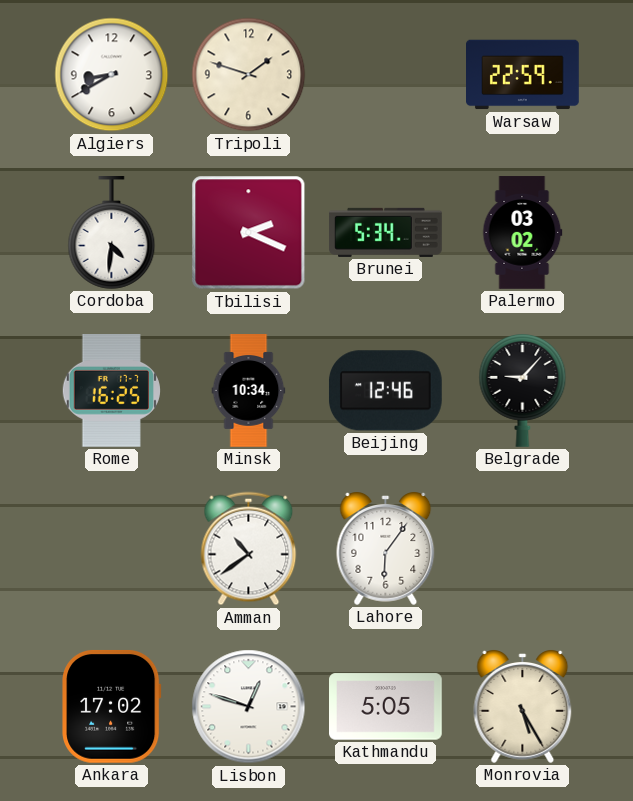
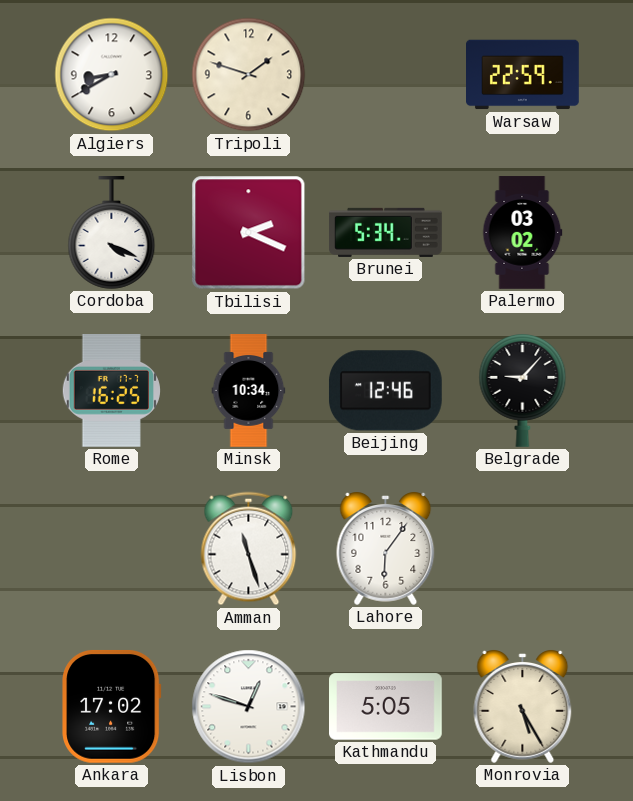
Cordoba: 4:31 -> 4:19 (112, 233)
Amman: 10:39 -> 11:27 (249, 549)
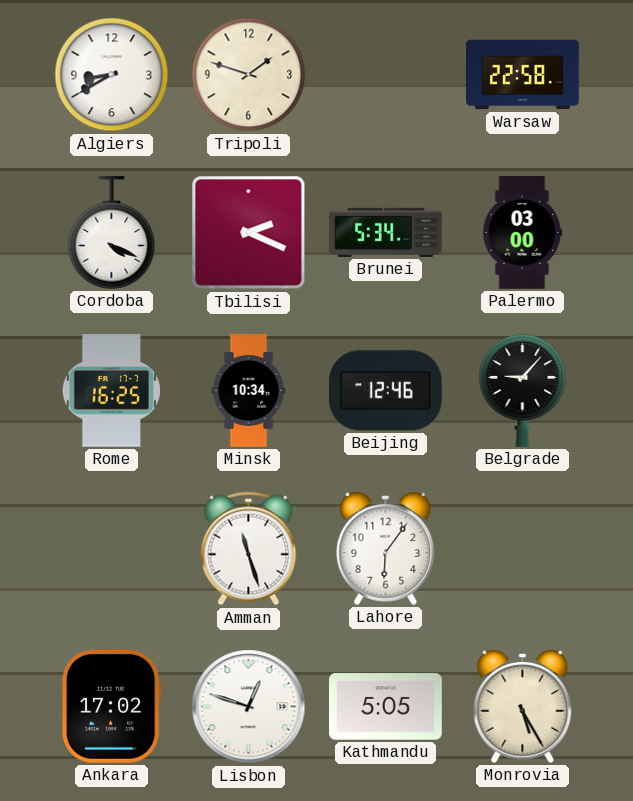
Warsaw: 22:59 -> 22:58 (523, 75)
Palermo: 03:02 -> 03:00 (523, 233)
